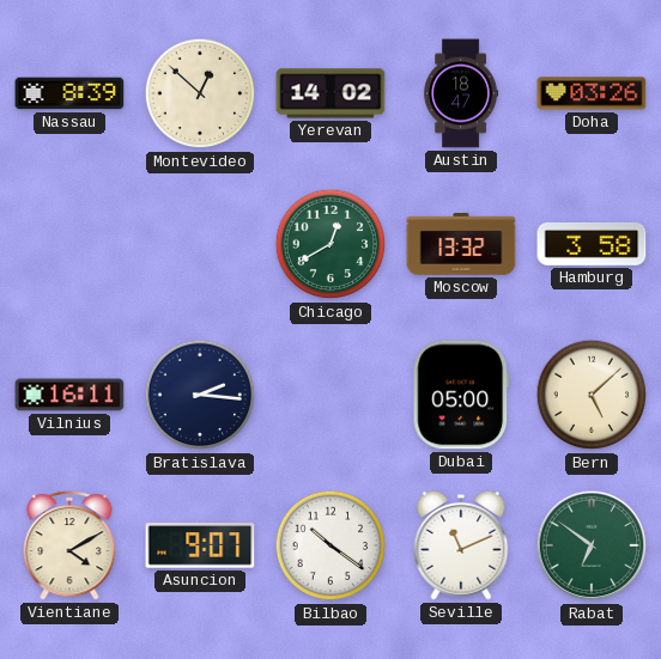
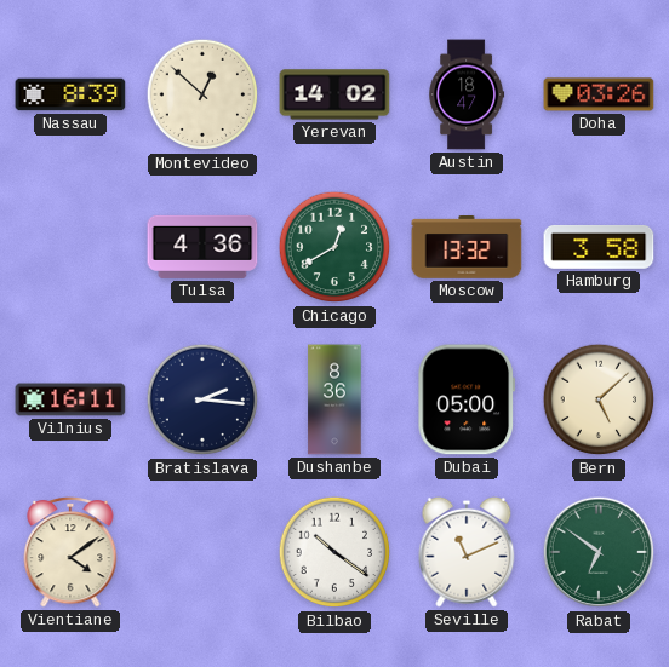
Tulsa: none -> 4:36 (202, 247)
Dushanbe: none -> 8:36 (334, 399)
Vientiane: 4:10 -> 4:09 (70, 552)
Asuncion: 9:07 -> none (200, 545)
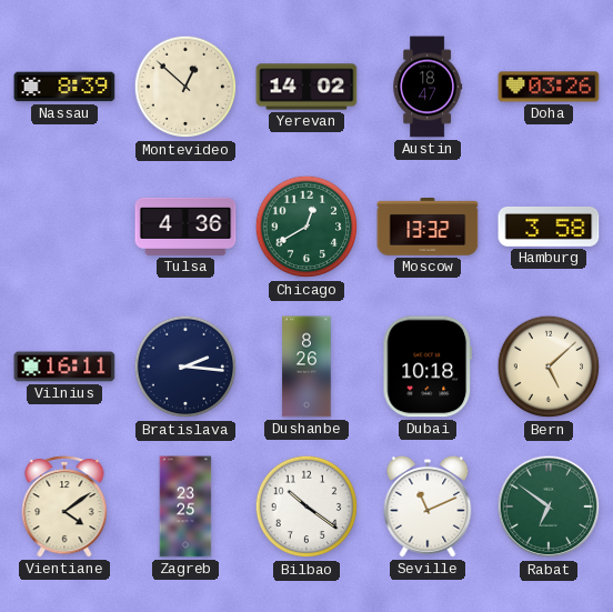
Dushanbe: 8:36 -> 8:26 (306, 367)
Dubai: 05:00 -> 10:18 (428, 367)
Zagreb: none -> 23:25 (185, 506)
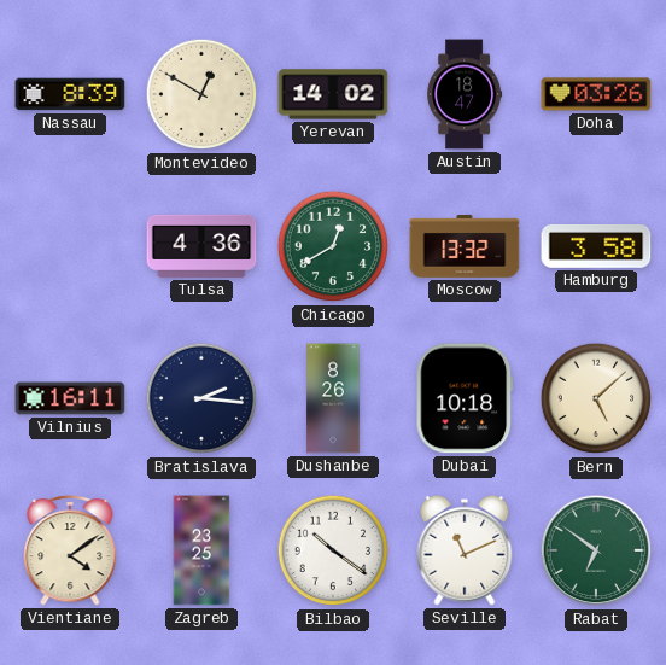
Montevideo: 12:52 -> 12:50 (201, 94)
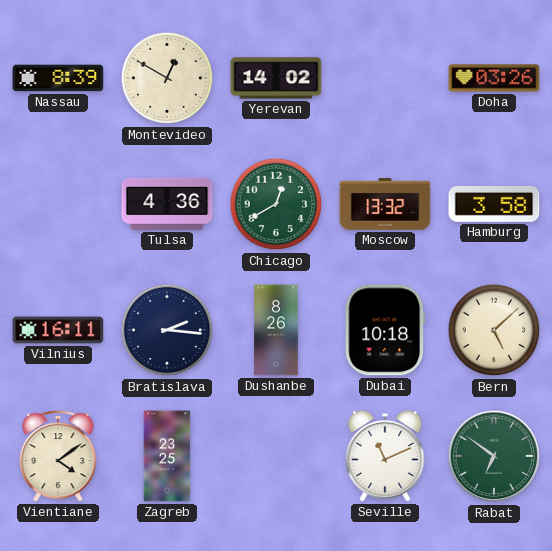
Austin: 18:47 -> none (465, 94)
Bilbao: 10:21 -> none (333, 550)
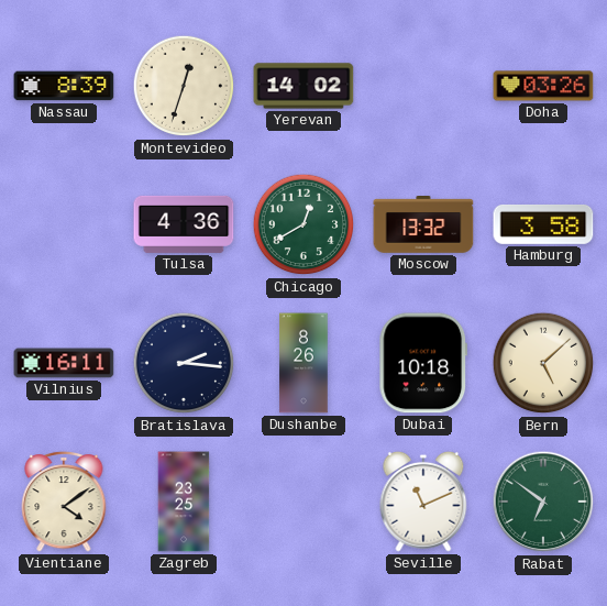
Montevideo: 12:50 -> 12:33 (184, 86)
